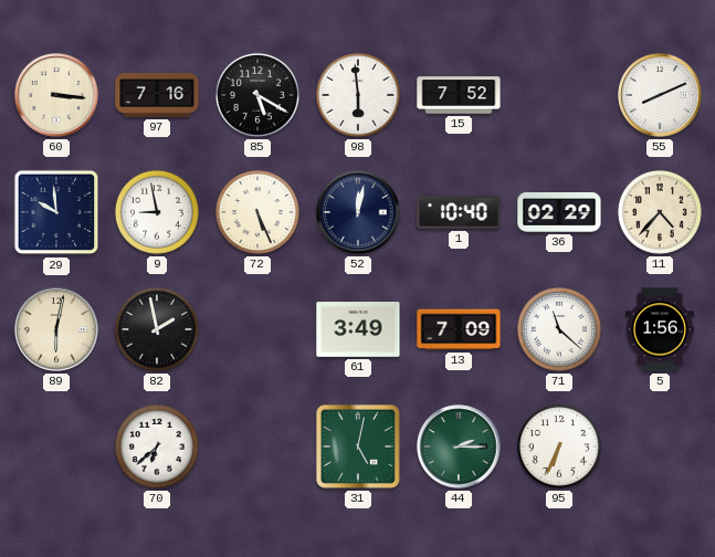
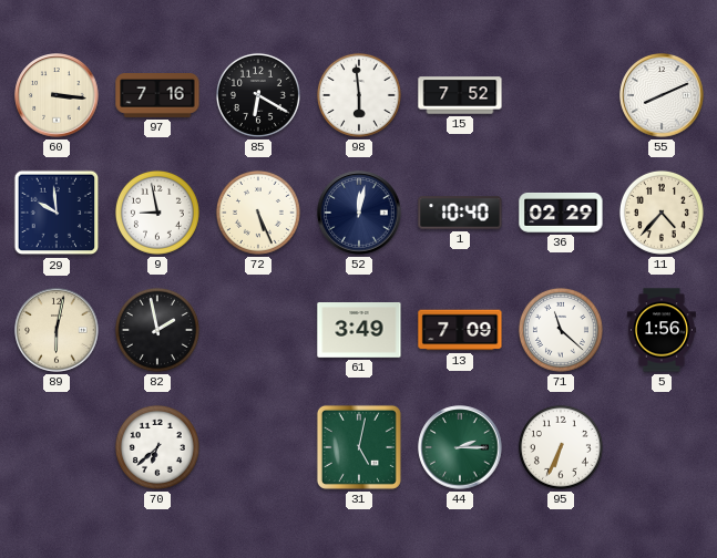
85: 5:20 -> 6:20 (258, 95)
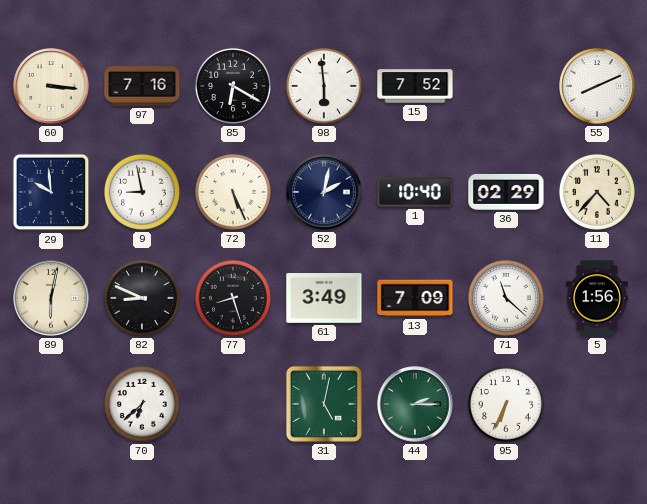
52: 12:02 -> 2:02 (324, 192)
82: 1:58 -> 8:49 (142, 298)
77: none -> 8:27 (233, 298)
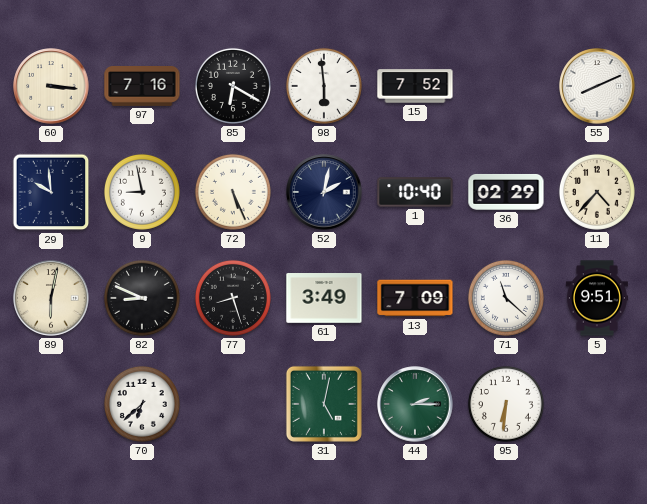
5: 1:56 -> 9:51 (597, 298)
95: 6:34 -> 6:31 (506, 404)
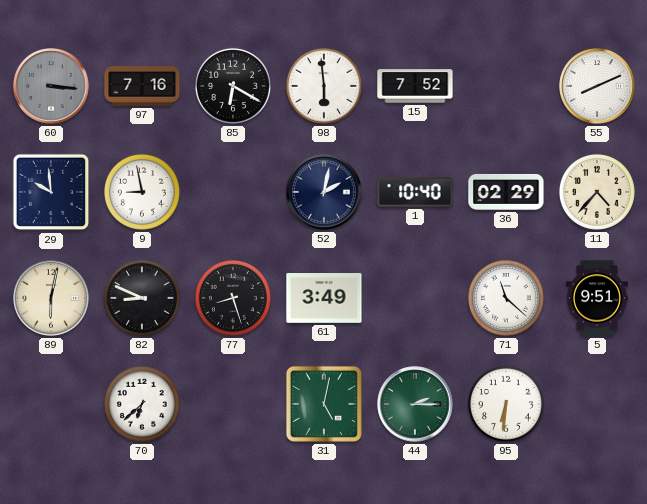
60 dial: cream -> grey (51, 86)
72: 5:26 -> none (233, 192)
13: 7:09 -> none (415, 298)
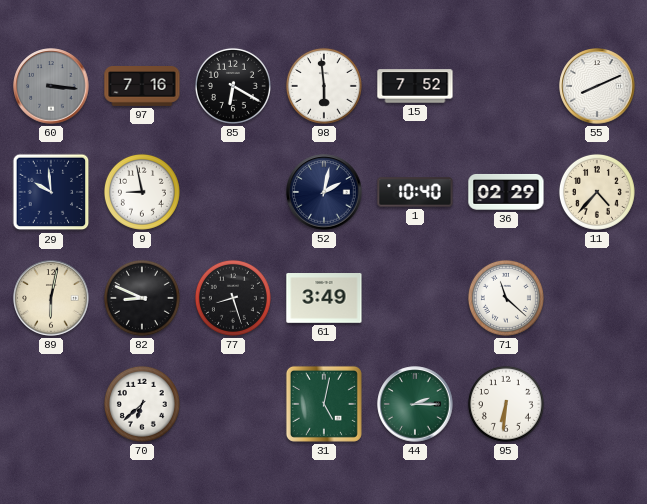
5: 9:51 -> none (597, 298)
